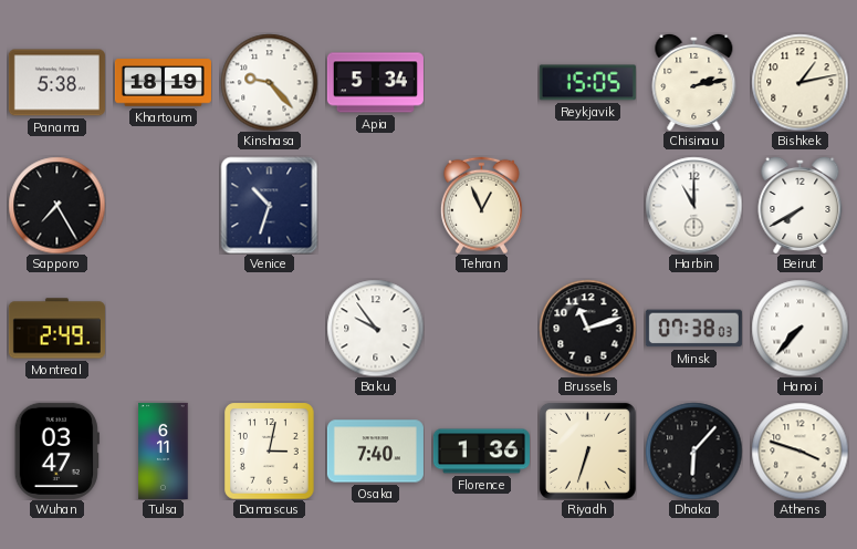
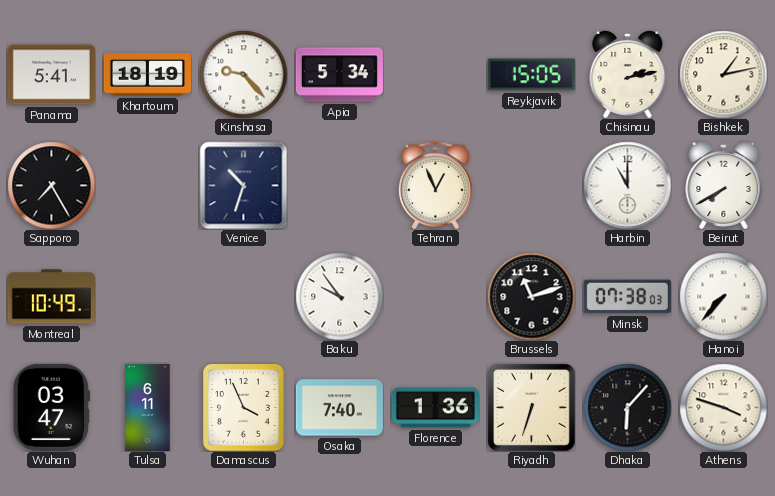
Panama: 5:38 -> 5:41 (51, 75)
Montreal: 2:49 -> 10:49 (51, 297)
Damascus: 3:02 -> 3:56 (244, 407)
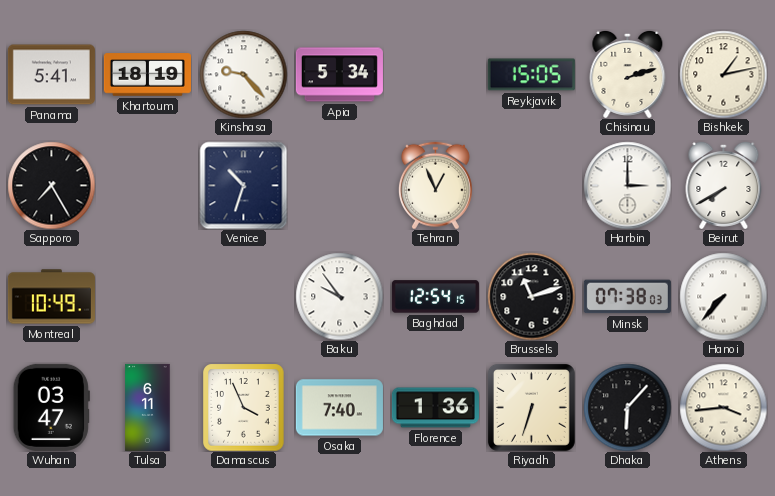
Chisinau: 2:13 -> 2:12 (628, 74)
Harbin: 11:00 -> 3:00 (627, 185)
Baghdad: none -> 12:54 (435, 297)
Athens: 3:48 -> 3:44 (723, 407)
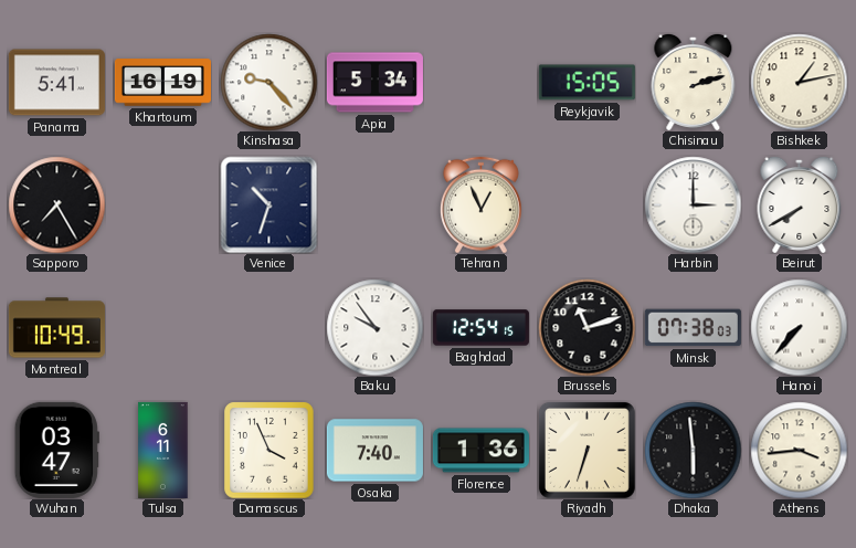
Khartoum: 18:19 -> 16:19 (162, 83)
Dhaka: 6:07 -> 5:59 (693, 450)
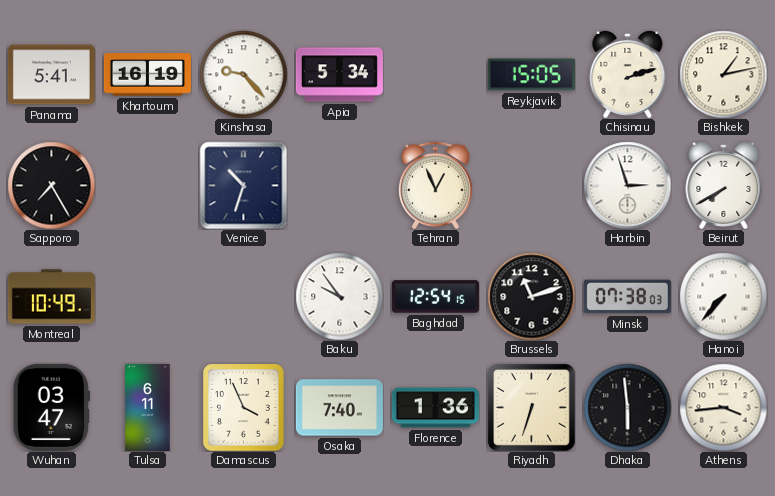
Harbin: 3:00 -> 2:57 (627, 185)
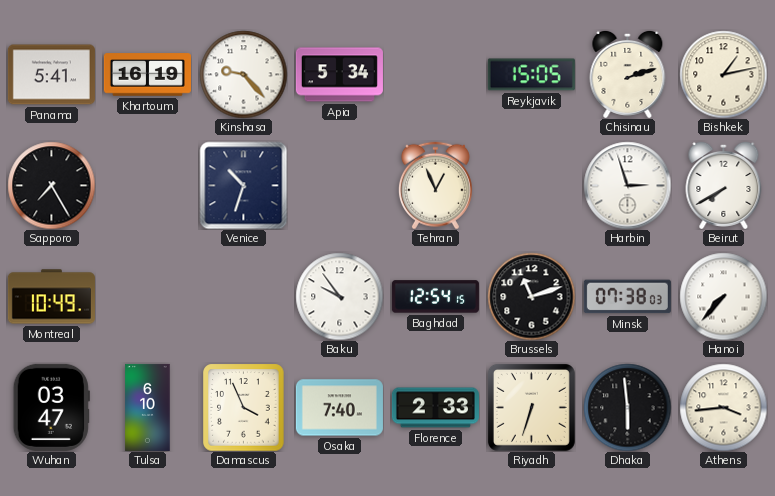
Tulsa: 6:11 -> 6:10 (148, 407)
Florence: 1:36 -> 2:33 (435, 408)
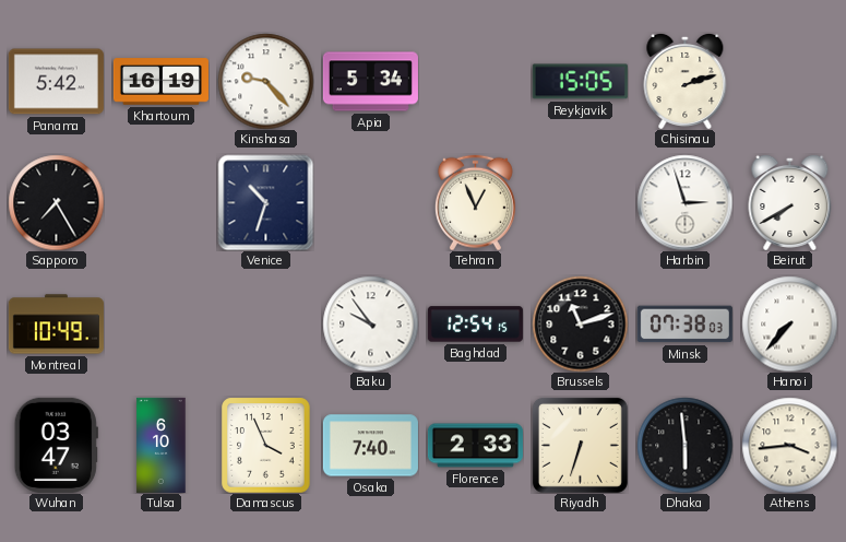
Panama: 5:41 -> 5:42 (56, 82)
Bishkek: 1:13 -> none (723, 74)
